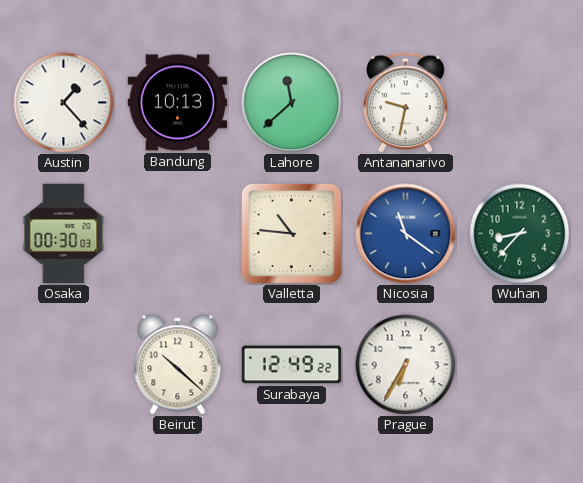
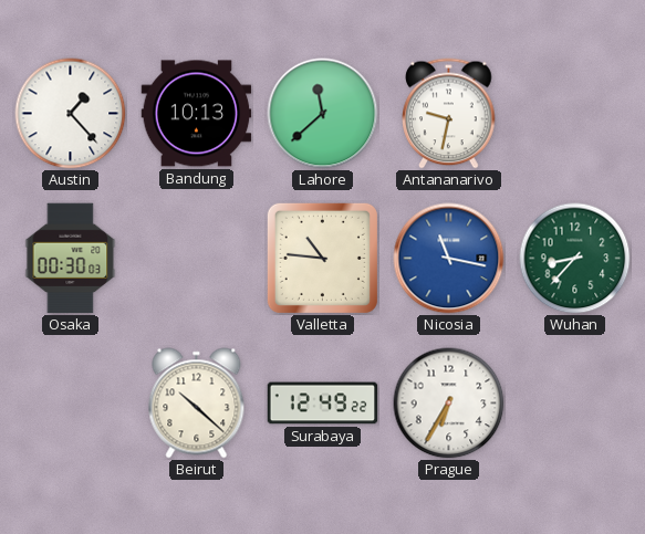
Nicosia: 11:21 -> 11:17 (449, 259)
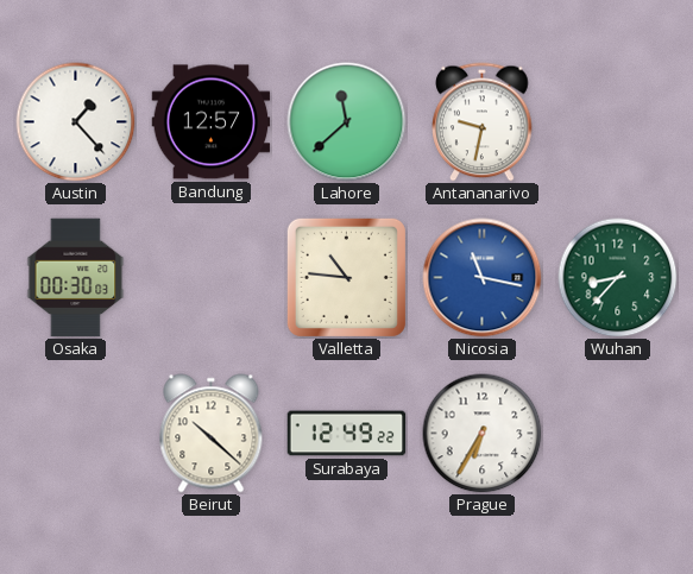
Bandung: 10:13 -> 12:57 (212, 122)
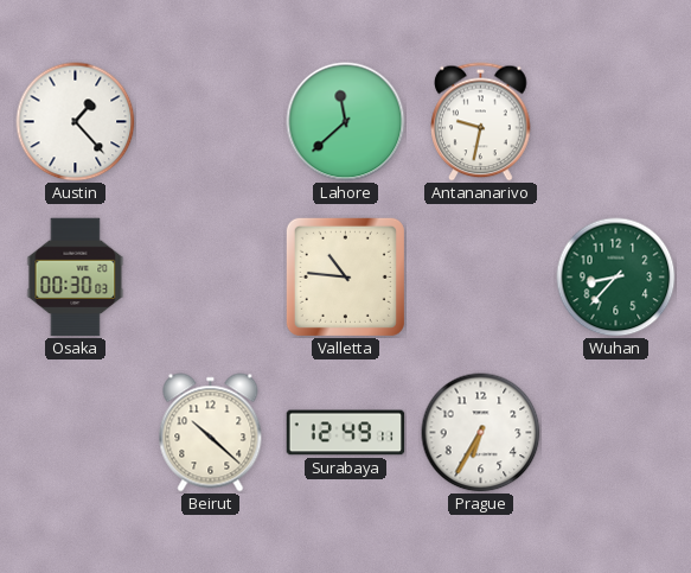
Bandung: 12:57 -> none (212, 122)
Nicosia: 11:17 -> none (483, 278)
Surabaya: 12:49:22 -> 12:49:11 (346, 433)
